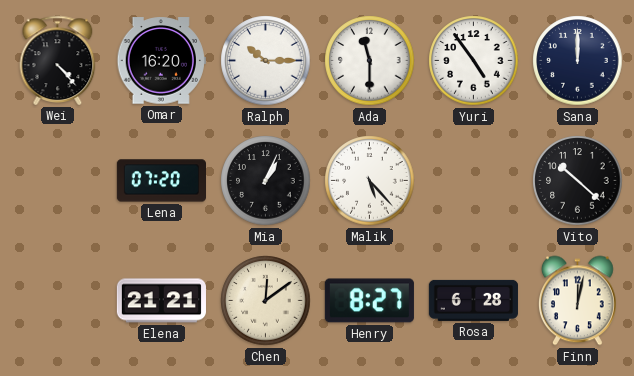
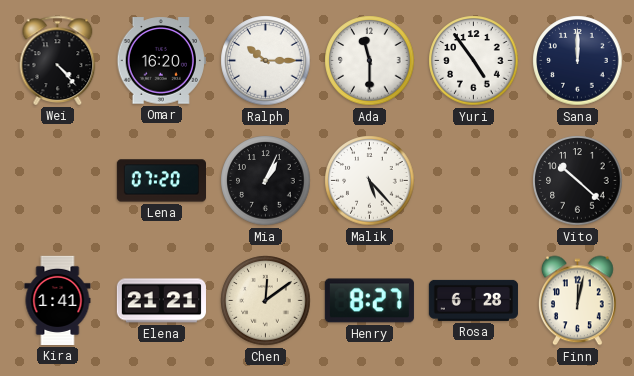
Kira: none -> 1:41 (58, 300)
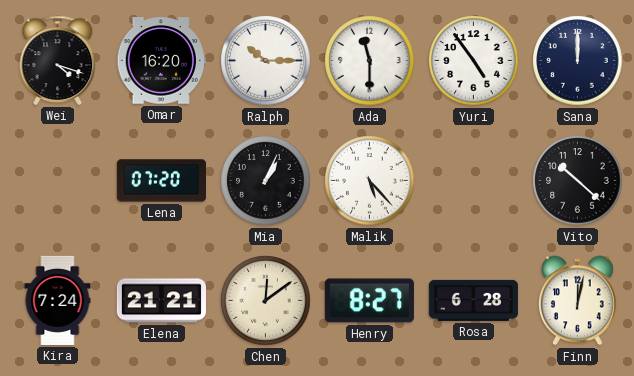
Wei: 4:23 -> 4:18 (58, 60)
Kira: 1:41 -> 7:24 (58, 300)
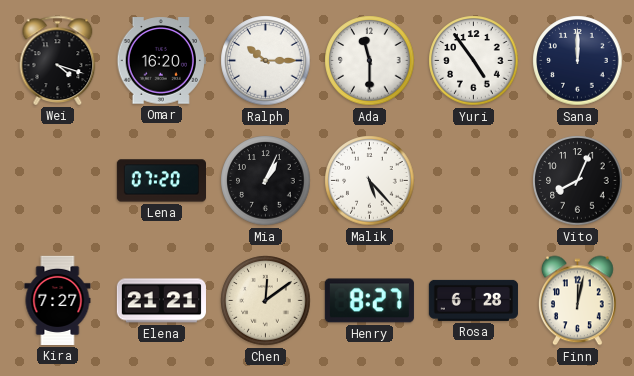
Vito: 10:22 -> 8:04 (578, 181)
Kira: 7:24 -> 7:27 (58, 300)
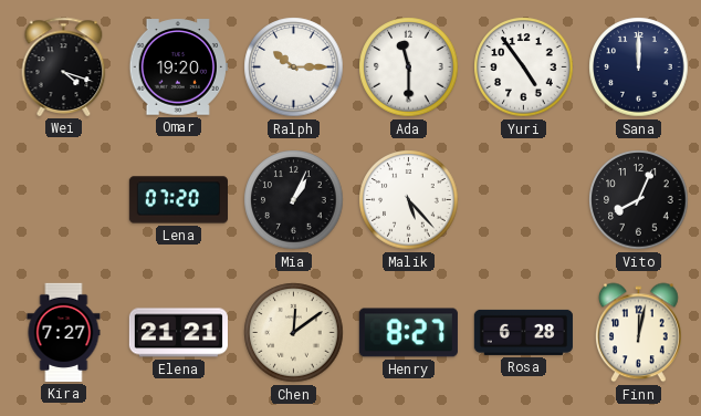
Omar: 16:20 -> 19:20 (178, 67)
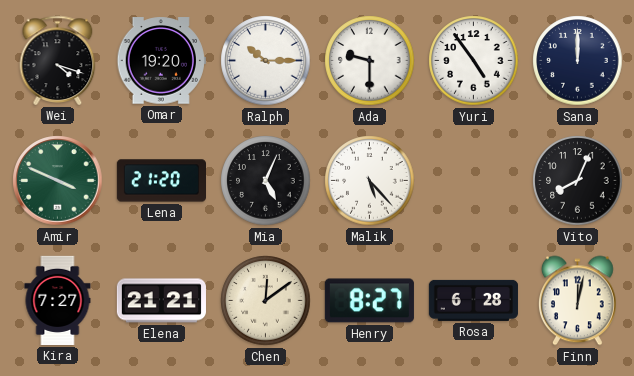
Ada: 11:30 -> 9:30 (370, 61)
Amir: none -> 3:49 (58, 181)
Lena: 07:20 -> 21:20 (161, 181)
Mia: 1:04 -> 5:04 (266, 181)
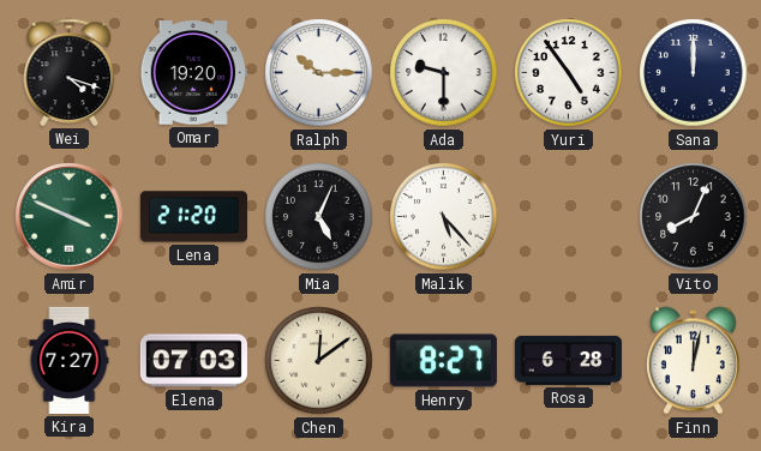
Elena: 21:21 -> 07:03 (193, 361)
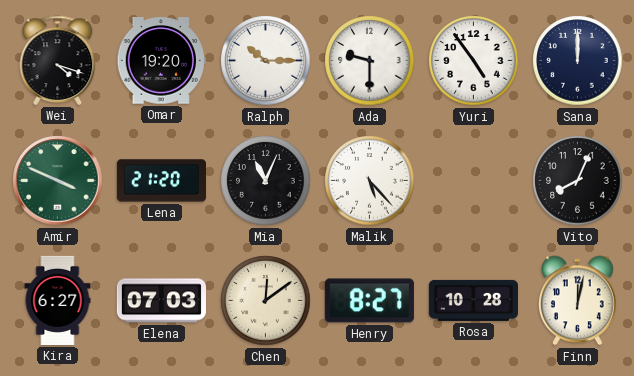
Mia: 5:04 -> 11:04 (266, 181)
Kira: 7:27 -> 6:27 (58, 300)
Rosa: 6:28 -> 10:28 (473, 300)
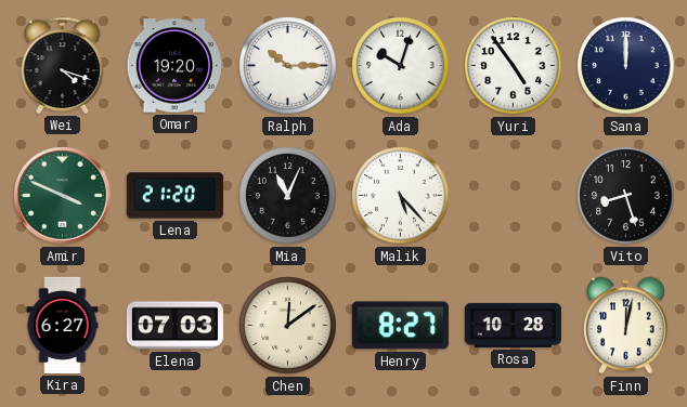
Ada: 9:30 -> 10:03 (401, 66)
Vito: 8:04 -> 8:27 (626, 196)
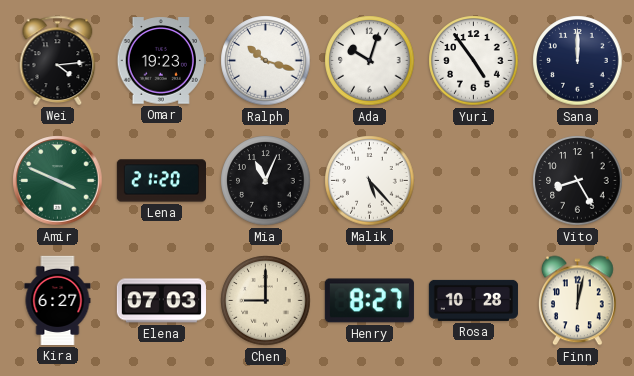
Wei: 4:18 -> 4:14 (58, 60)
Omar: 19:20 -> 19:23 (161, 61)
Ralph: 10:15 -> 10:18 (266, 61)
Vito: 8:27 -> 8:25 (578, 181)
Chen: 12:09 -> 9:00 (266, 301)
